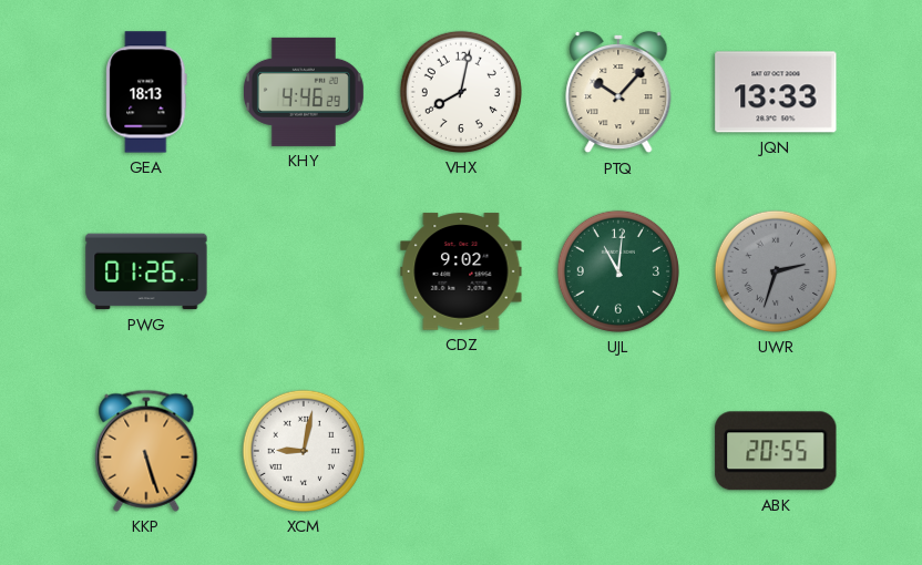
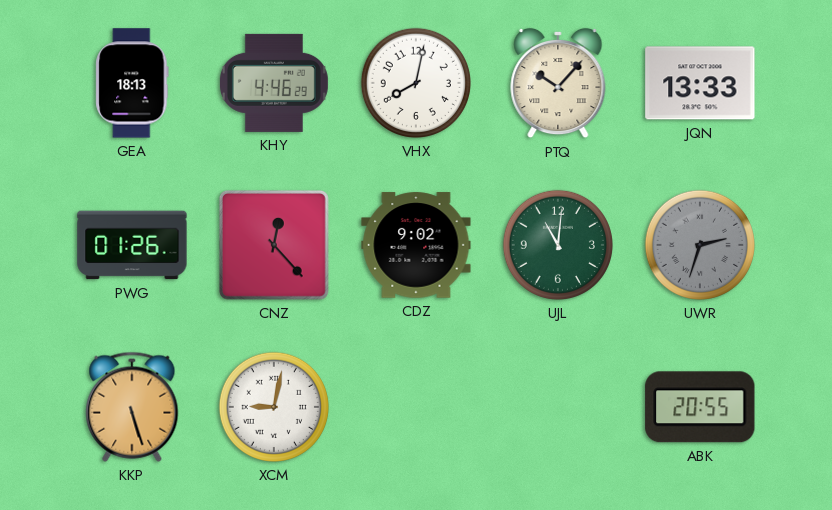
CNZ: none -> 12:23 (274, 245)
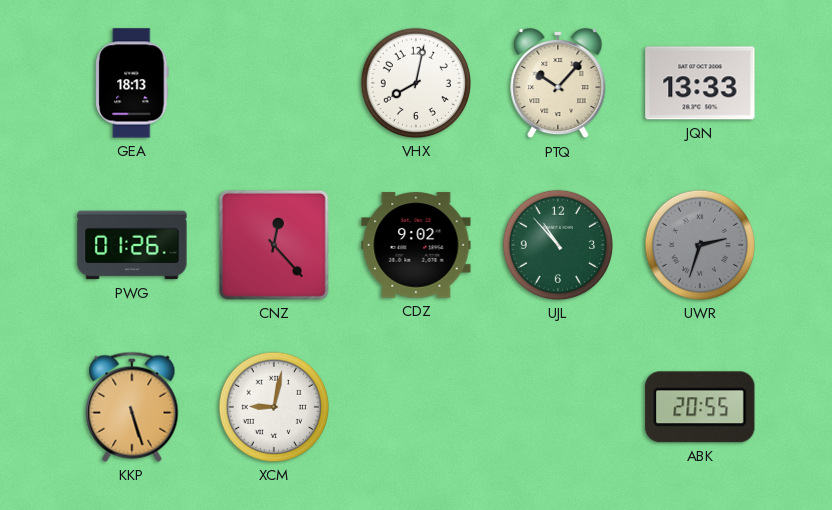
KHY: 4:46 -> none (274, 83)
UJL: 11:01 -> 10:53 (558, 245)
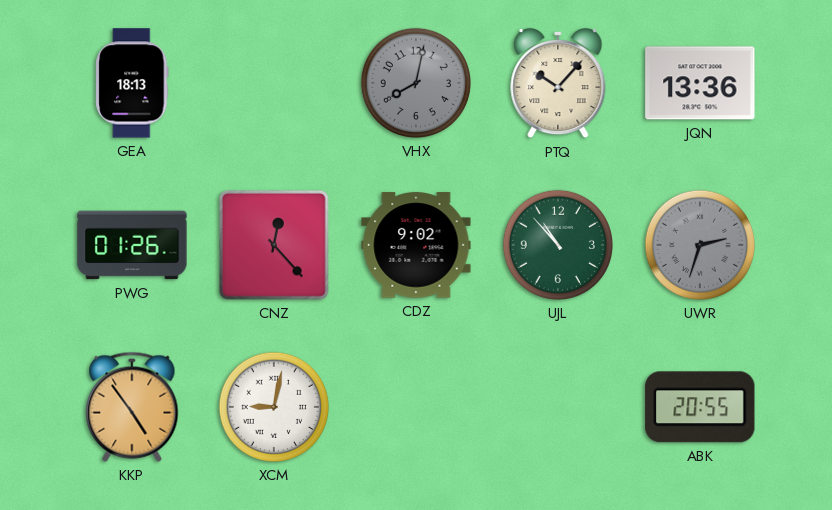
VHX dial: white -> grey (416, 83)
JQN: 13:33 -> 13:36 (700, 83)
KKP: 5:27 -> 4:54 (132, 407)
